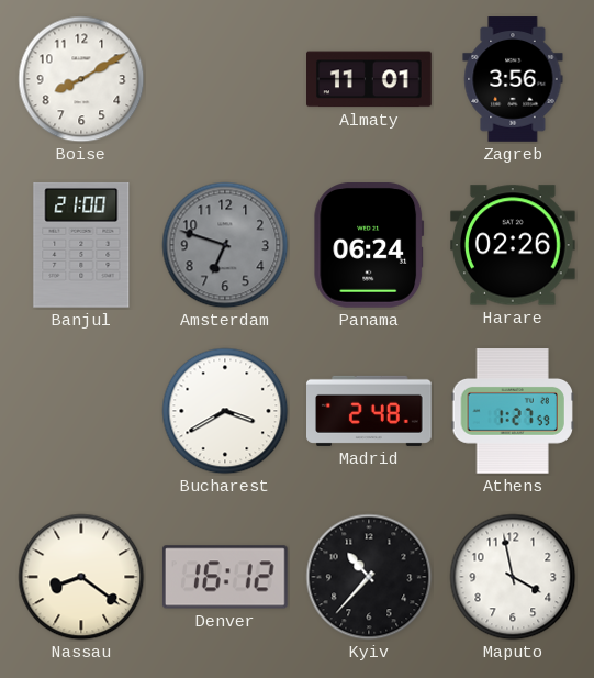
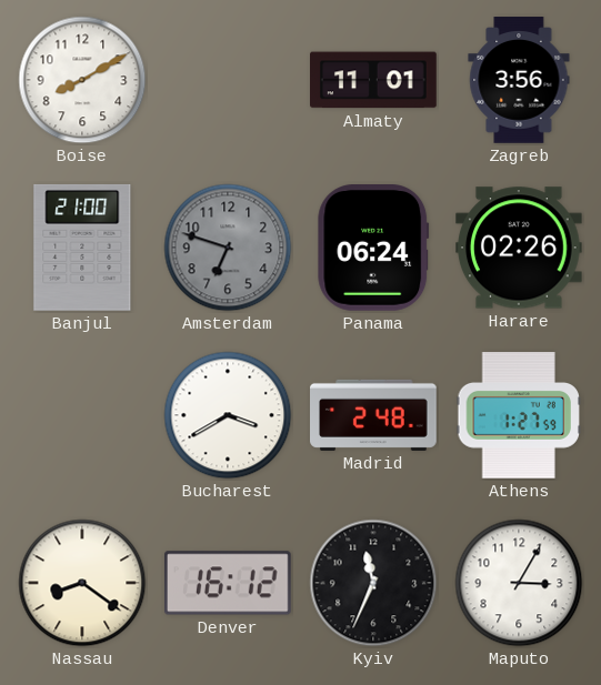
Kyiv: 10:37 -> 11:34 (373, 583)
Maputo: 3:58 -> 3:05 (519, 583)
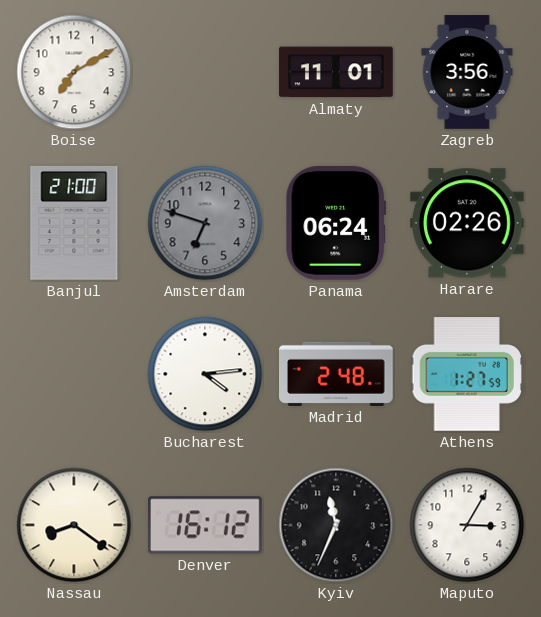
Boise: 8:10 -> 7:10 (74, 72)
Bucharest: 3:40 -> 4:14 (205, 374)
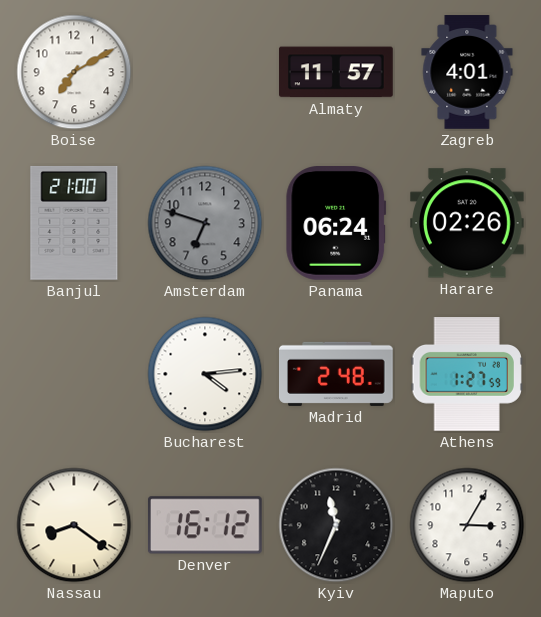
Almaty: 11:01 -> 11:57 (337, 72)
Zagreb: 3:56 -> 4:01 (467, 72)
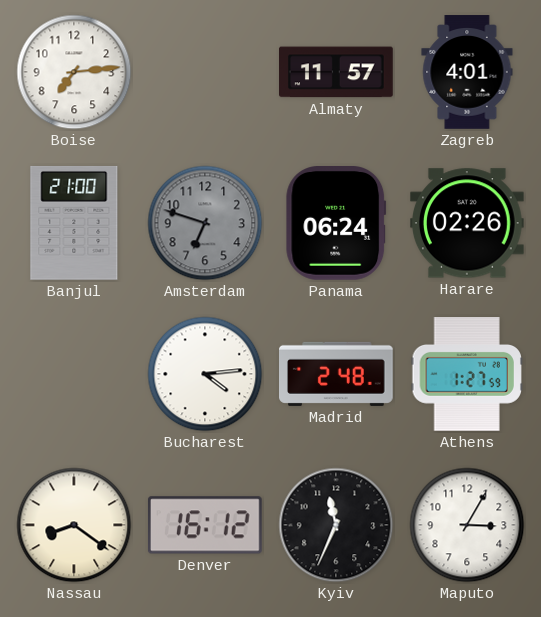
Boise: 7:10 -> 7:14 (74, 72)
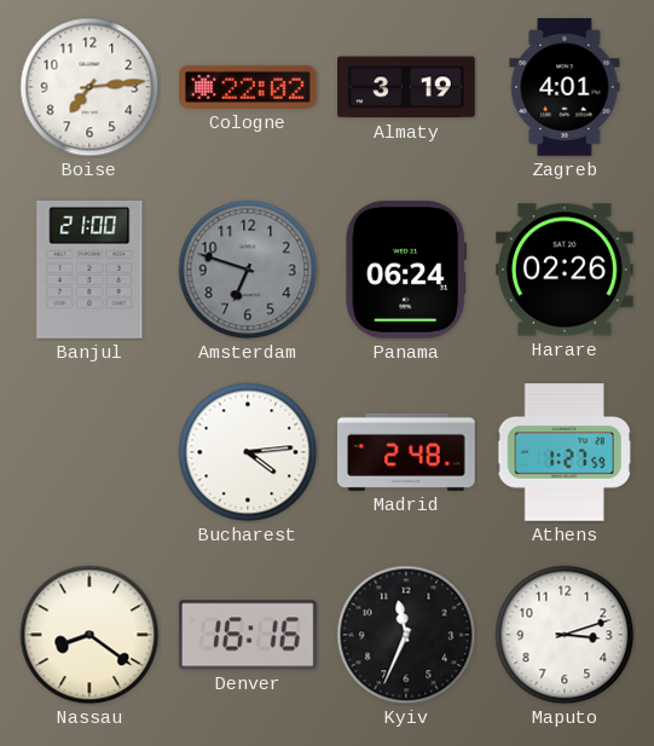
Cologne: none -> 22:02 (248, 87)
Almaty: 11:57 -> 3:19 (407, 87)
Denver: 16:12 -> 16:16 (248, 635)
Maputo: 3:05 -> 3:12 (565, 635)
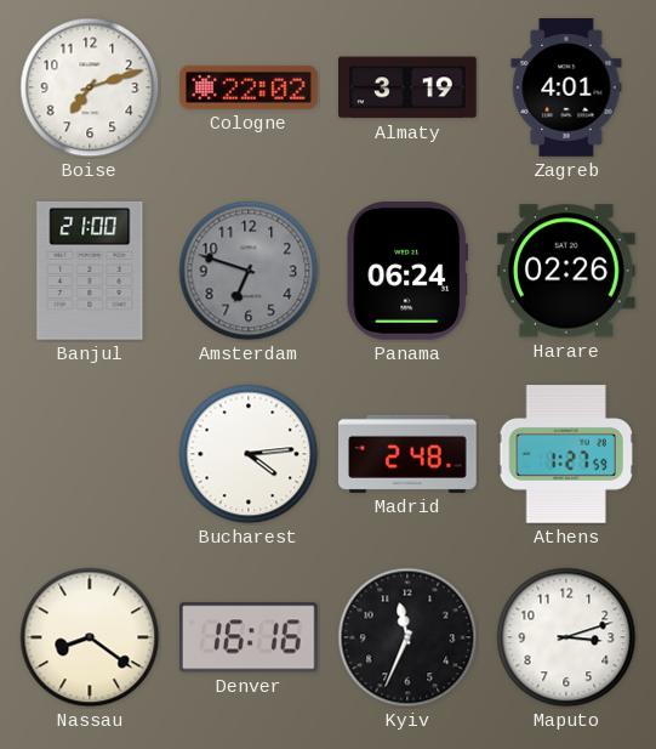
Boise: 7:14 -> 7:12 (90, 87)
